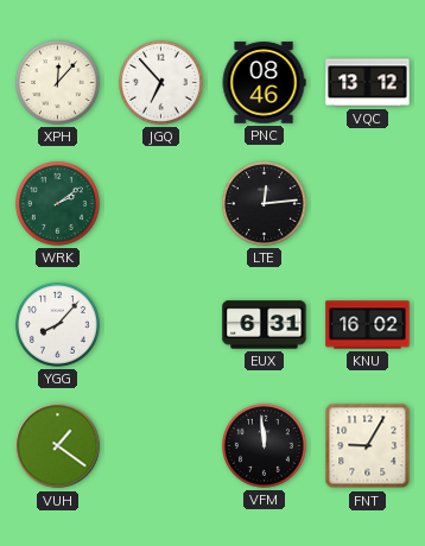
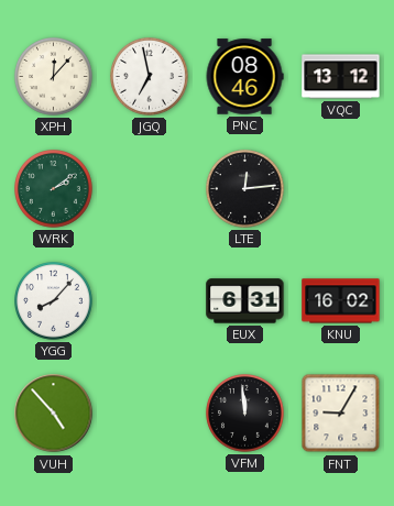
JGQ: 6:53 -> 6:58 (150, 77)
VUH: 1:21 -> 4:53 (54, 414)
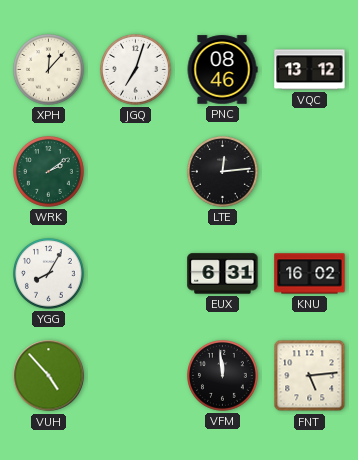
JGQ: 6:58 -> 7:03 (136, 70)
YGG: 8:07 -> 8:05 (49, 274)
FNT: 9:05 -> 5:14 (310, 376)
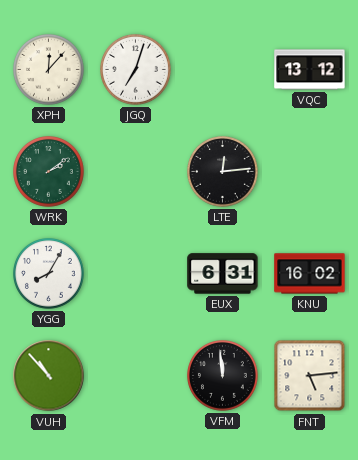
PNC: 08:46 -> none (222, 70)
VUH: 4:53 -> 10:53 (49, 376)
